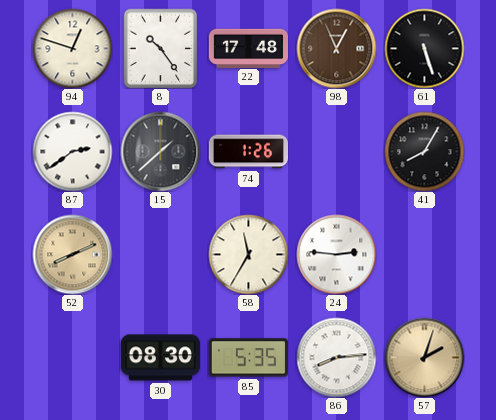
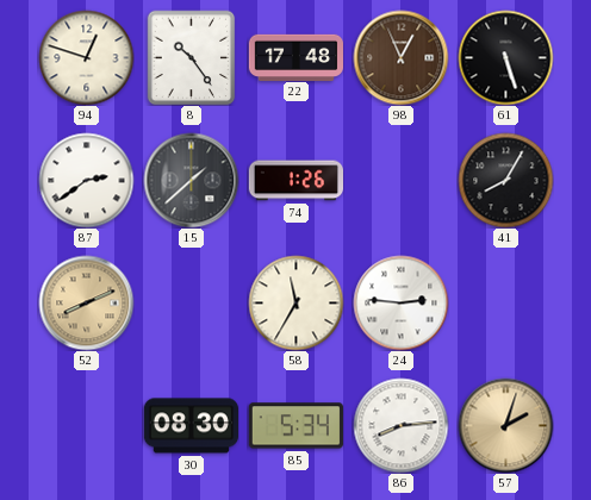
85: 5:35 -> 5:34 (295, 426)
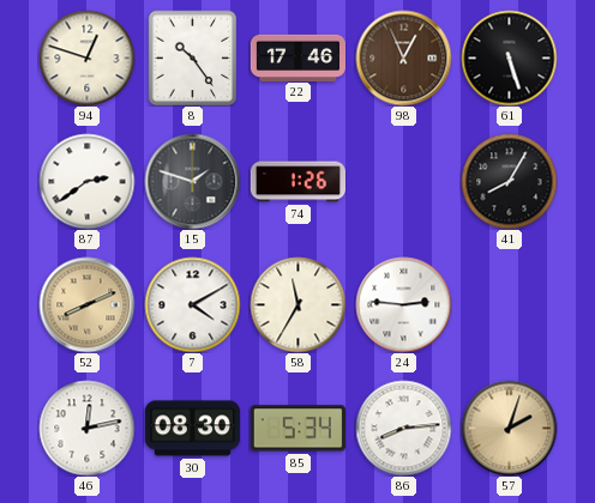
22: 17:48 -> 17:46 (297, 57)
15: 1:38 -> 1:48 (192, 181)
7: none -> 4:10 (192, 304)
46: none -> 12:13 (86, 428)
